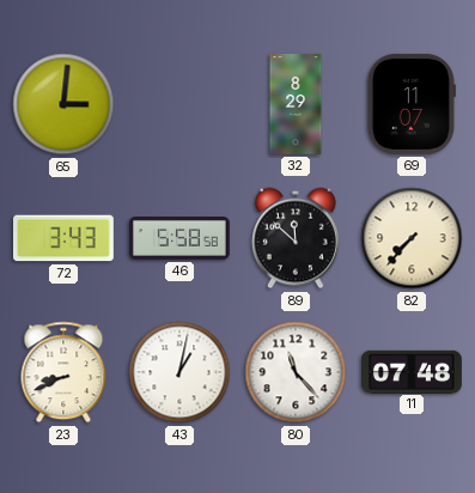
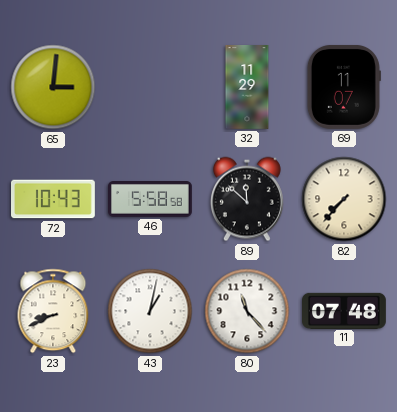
32: 8:29 -> 11:29 (247, 88)
72: 3:43 -> 10:43 (54, 199)
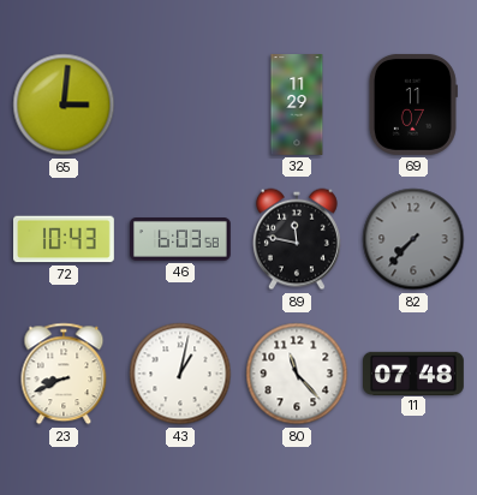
46: 5:58 -> 6:03 (181, 240)
89: 11:52 -> 11:47 (297, 239)
82 dial: cream -> grey (413, 239)
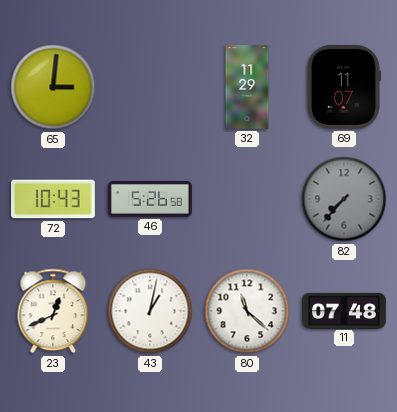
46: 6:03 -> 5:26 (151, 200)
89: 11:47 -> none (297, 239)
23: 8:41 -> 12:41 (53, 311)
80: 11:23 -> 11:22 (247, 311)
